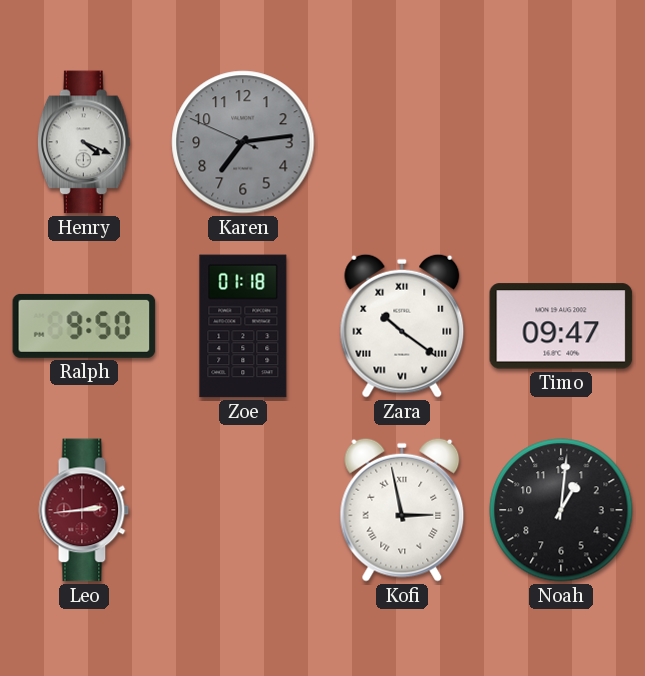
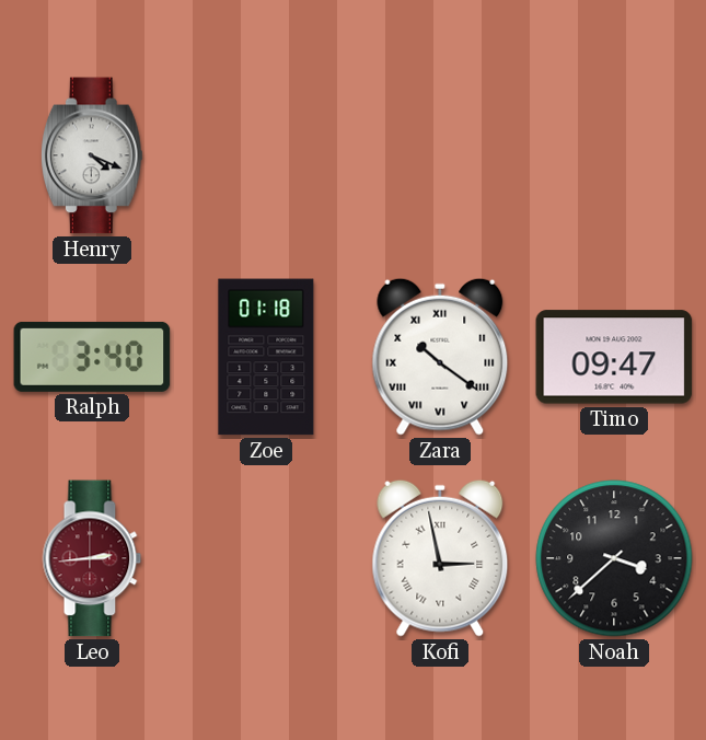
Karen: 7:13 -> none (243, 142)
Ralph: 9:50 -> 3:40 (92, 357)
Noah: 1:01 -> 3:38 (614, 558)
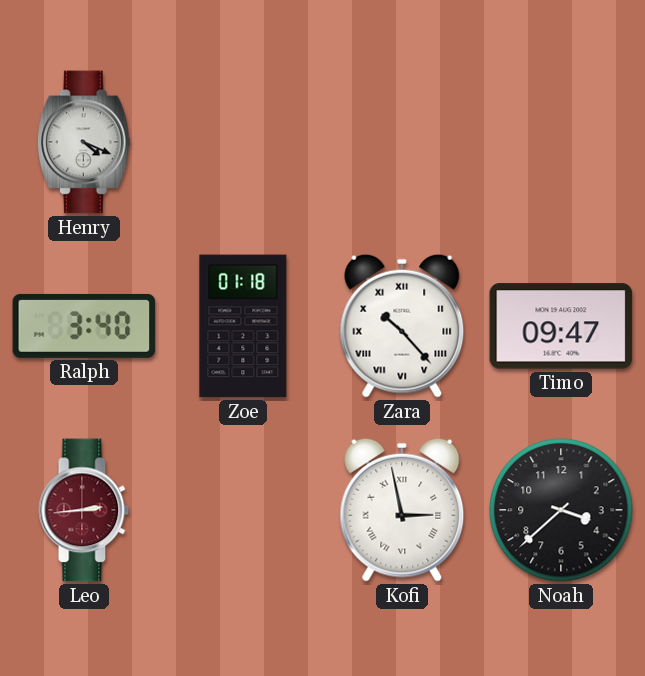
Zara: 10:21 -> 10:23 (402, 326)
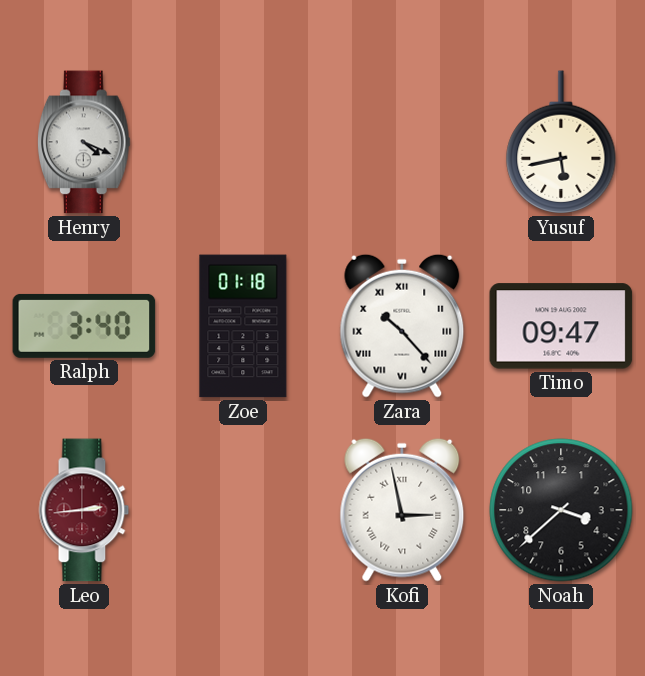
Yusuf: none -> 5:43 (561, 142)
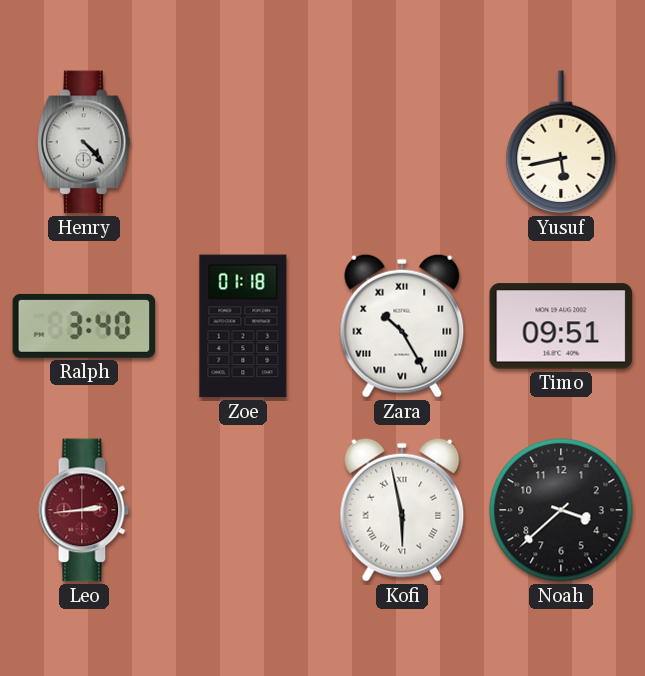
Henry: 4:19 -> 4:23 (84, 142)
Zara: 10:23 -> 10:25 (402, 326)
Timo: 09:47 -> 09:51 (561, 326)
Kofi: 2:58 -> 5:58 (402, 510)
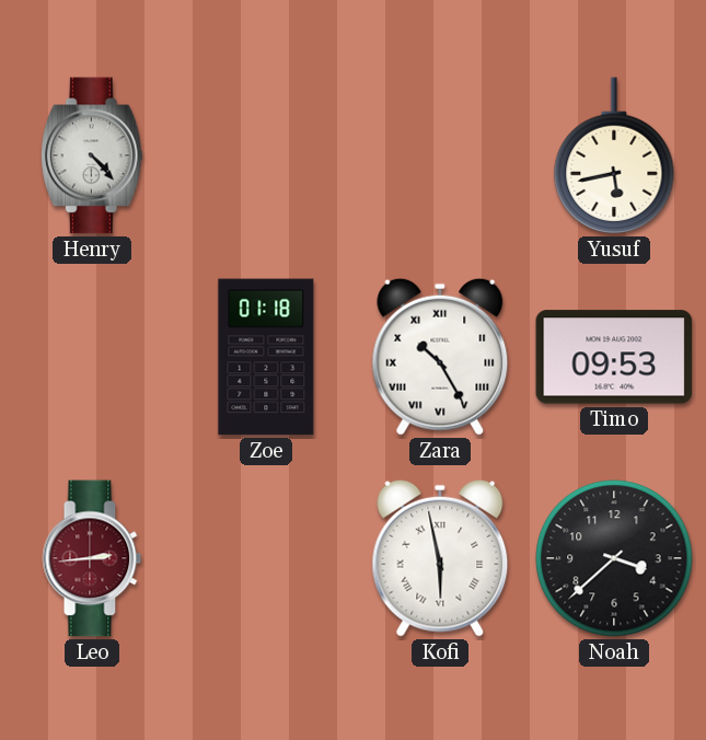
Ralph: 3:40 -> none (84, 326)
Timo: 09:51 -> 09:53 (614, 357)
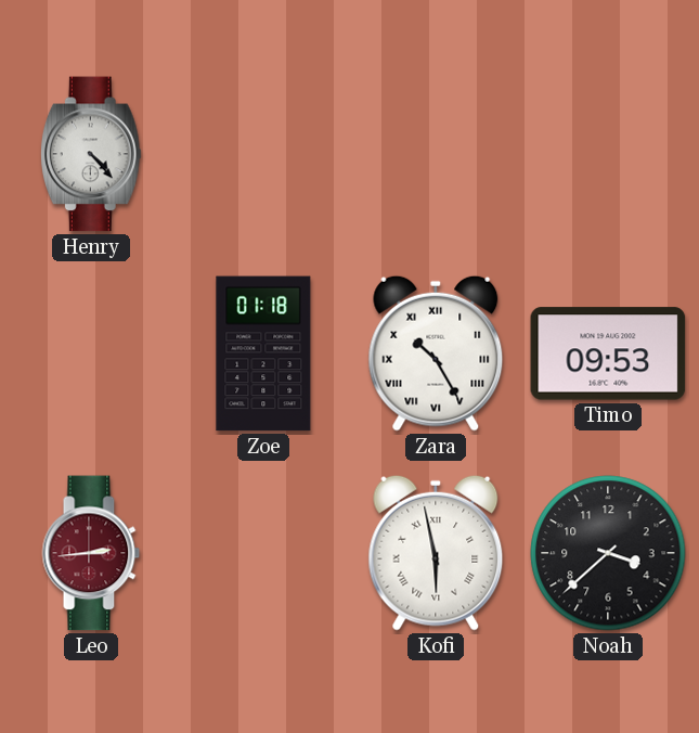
Yusuf: 5:43 -> none (614, 155)
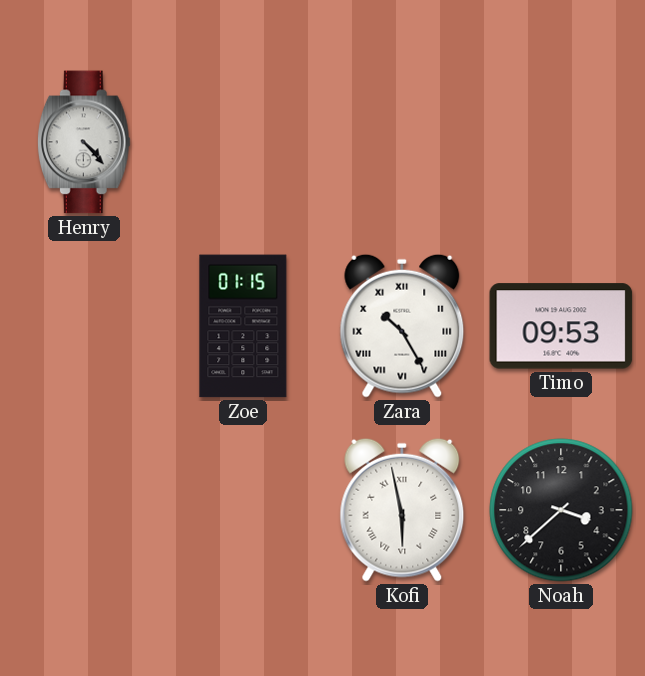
Zoe: 01:18 -> 01:15 (243, 326)
Leo: 2:44 -> none (91, 553)
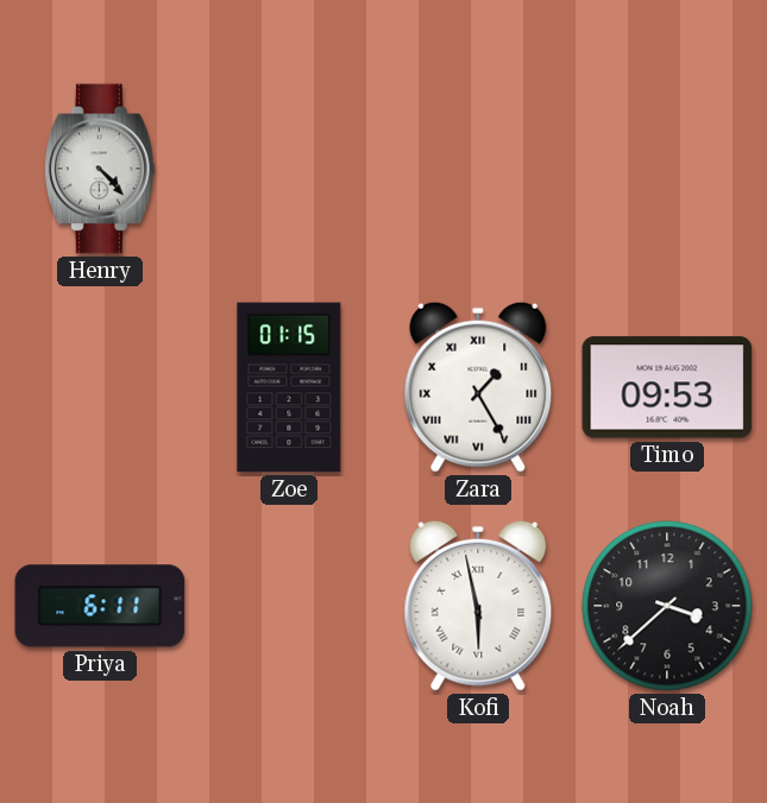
Zara: 10:25 -> 1:25 (478, 387)
Priya: none -> 6:11 (100, 606)
